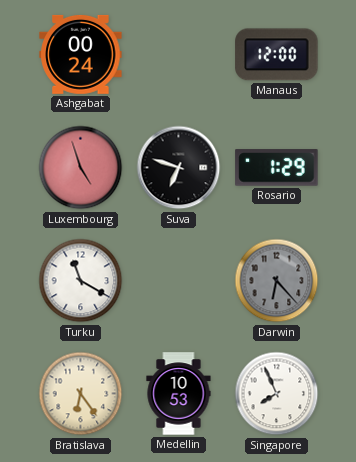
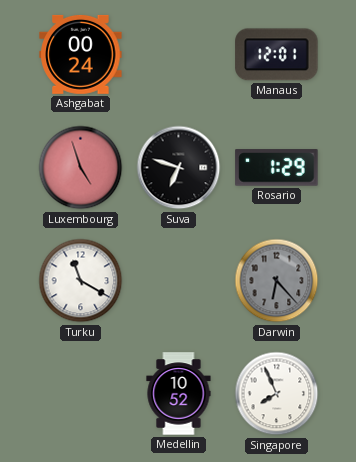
Manaus: 12:00 -> 12:01 (277, 55)
Bratislava: 6:24 -> none (81, 394)
Medellin: 10:53 -> 10:52 (179, 394)
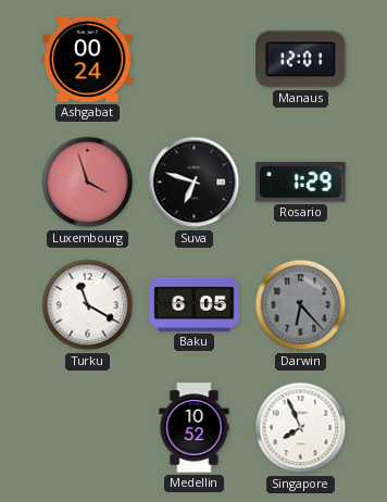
Luxembourg: 4:57 -> 3:57 (88, 183)
Baku: none -> 6:05 (195, 304)
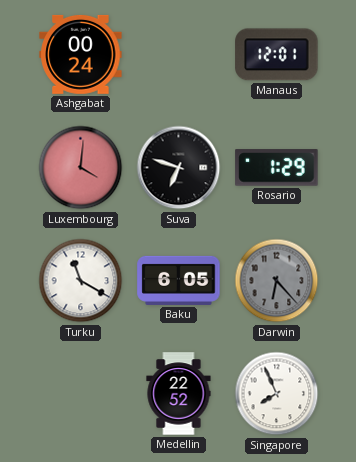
Luxembourg: 3:57 -> 4:01 (81, 168)
Medellin: 10:52 -> 22:52 (179, 394)
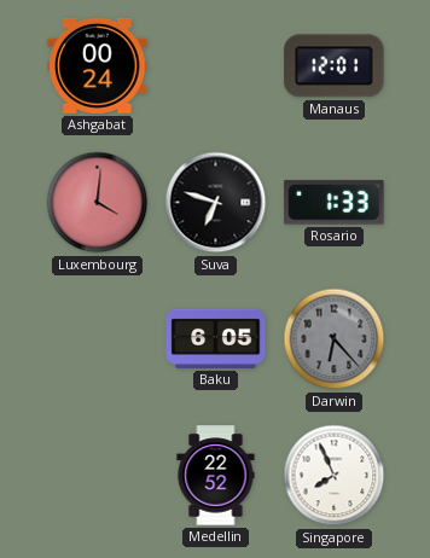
Rosario: 1:29 -> 1:33 (335, 203)
Turku: 11:20 -> none (81, 281)
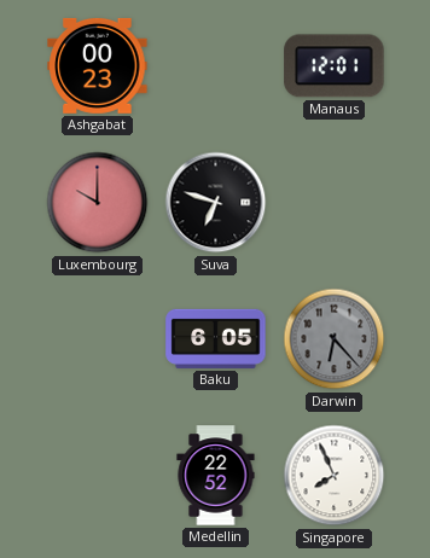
Ashgabat: 00:24 -> 00:23 (98, 65)
Luxembourg: 4:01 -> 10:00 (98, 203)
Rosario: 1:33 -> none (335, 203)
